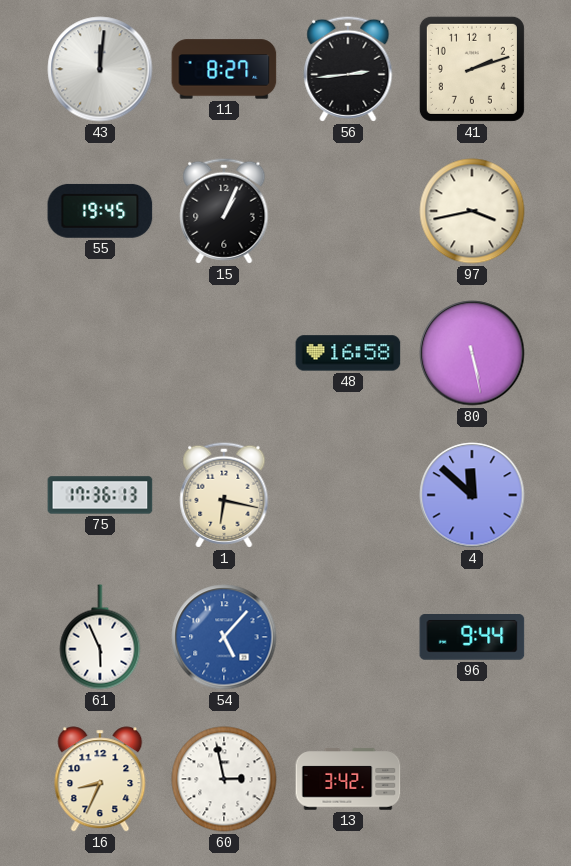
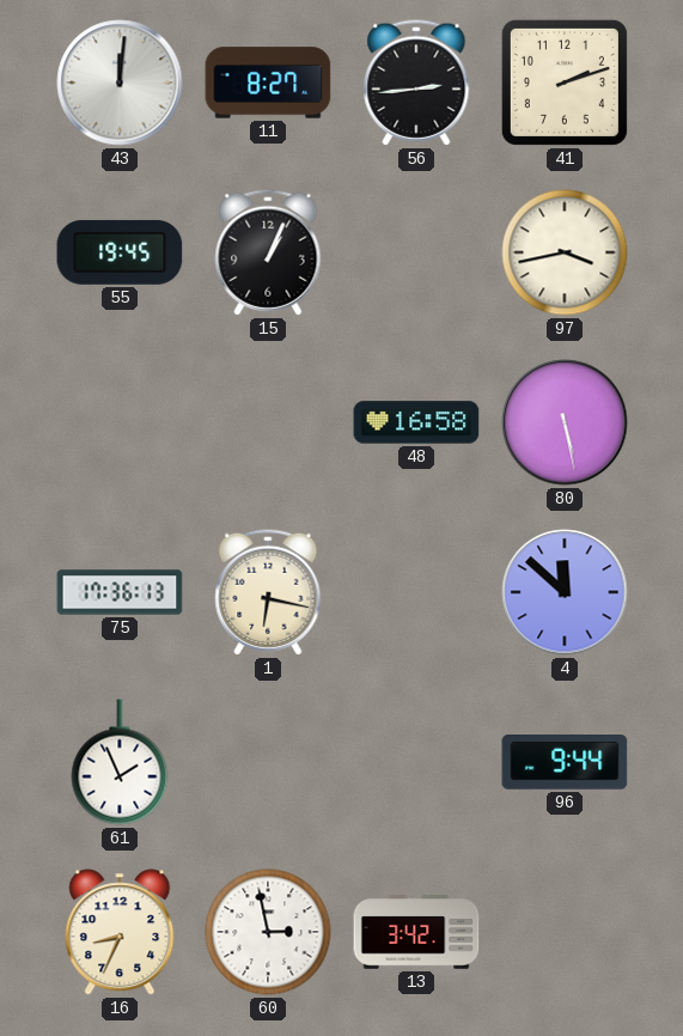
61: 5:56 -> 1:56 (120, 762)
54: 5:07 -> none (224, 637)
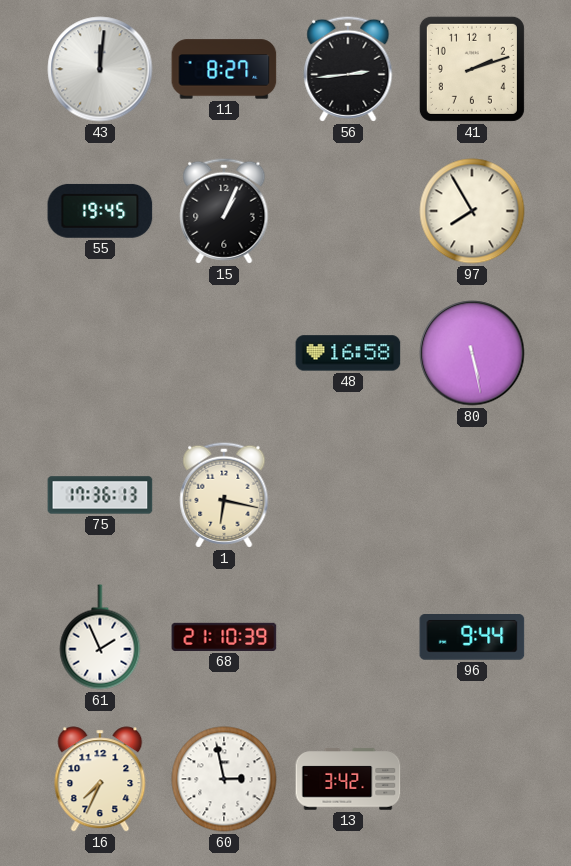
97: 3:43 -> 7:55 (472, 211)
4: 11:52 -> none (565, 592)
68: none -> 21:10 (224, 637)
16: 8:34 -> 7:34 (100, 779)
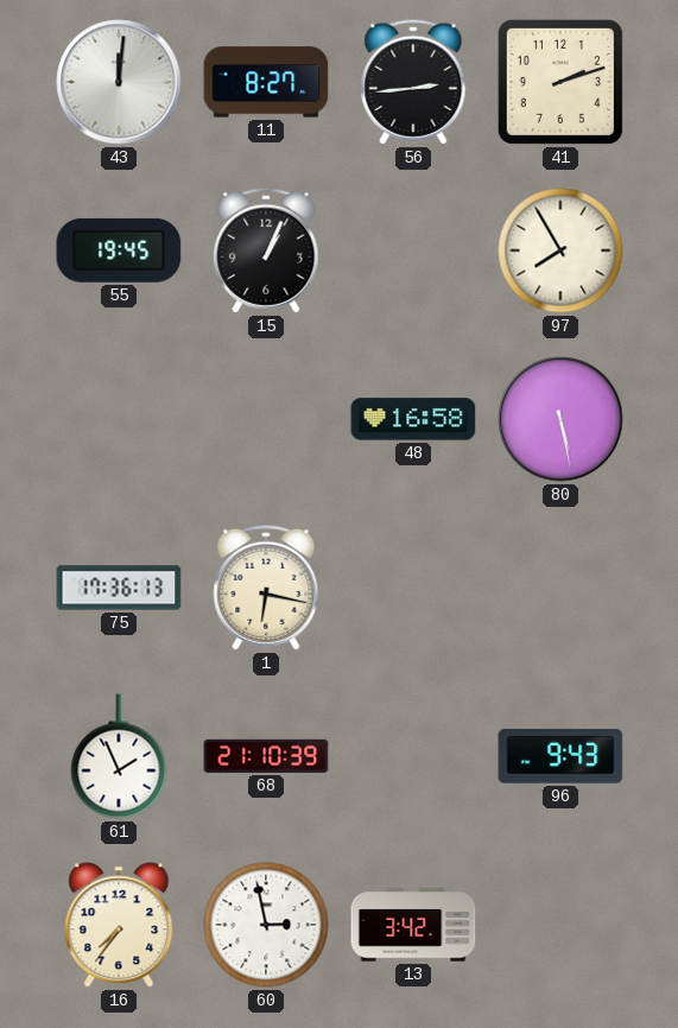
96: 9:44 -> 9:43 (560, 757)
16: 7:34 -> 7:36 (119, 925)
